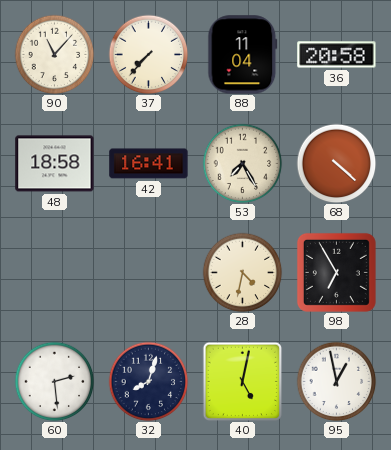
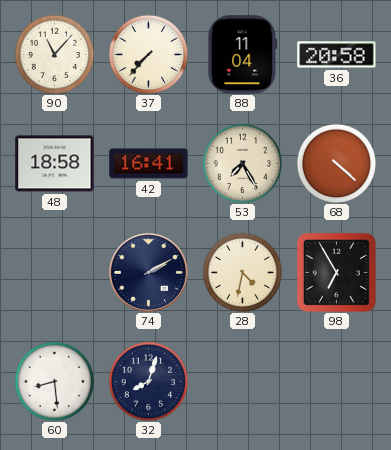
74: none -> 2:10 (148, 272)
60: 2:29 -> 8:29 (54, 381)
40: 5:02 -> none (242, 381)
95: 12:58 -> none (336, 381)
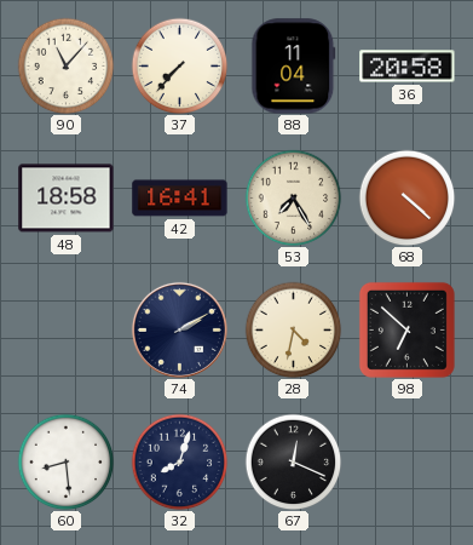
98: 6:55 -> 6:52 (406, 329)
67: none -> 12:19 (293, 461)
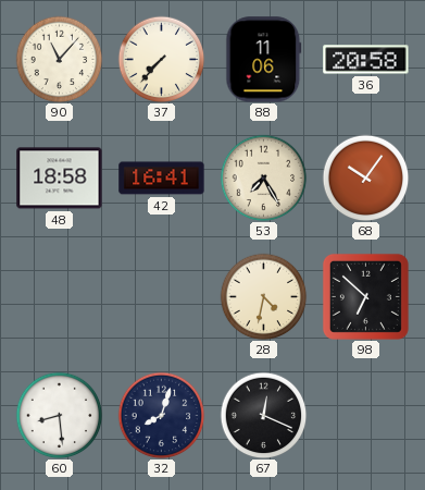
88: 11:04 -> 11:06 (264, 60)
68: 4:22 -> 10:06 (365, 177)
74: 2:10 -> none (179, 329)
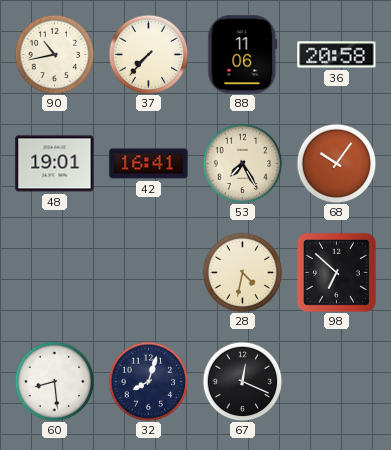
90: 11:07 -> 10:43 (54, 54)
48: 18:58 -> 19:01 (55, 164)
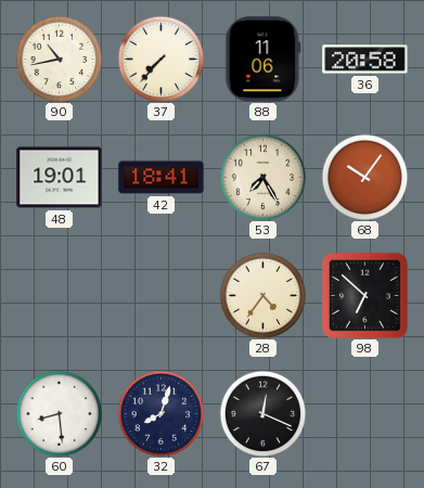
42: 16:41 -> 18:41 (162, 178)
28: 4:32 -> 4:36 (262, 295)
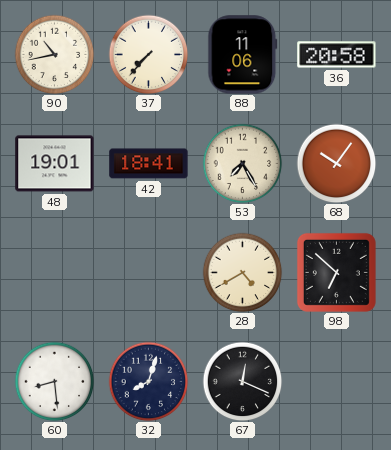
28: 4:36 -> 4:40 (242, 272)
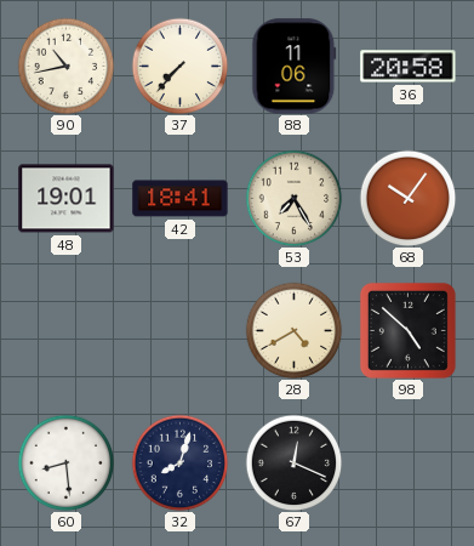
98: 6:52 -> 4:52 (407, 330)
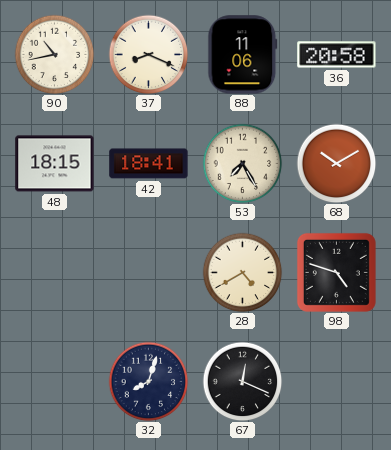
37: 7:37 -> 8:19 (148, 54)
48: 19:01 -> 18:15 (55, 164)
68: 10:06 -> 10:10 (336, 163)
98: 4:52 -> 4:48 (336, 272)
60: 8:29 -> none (65, 462)
